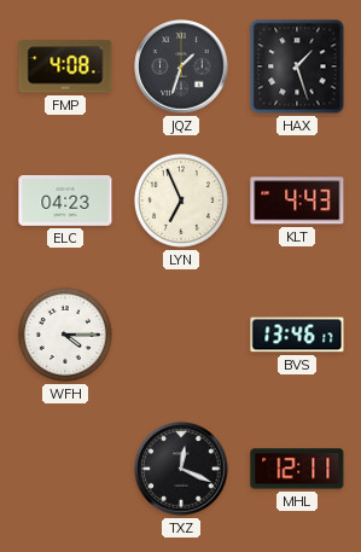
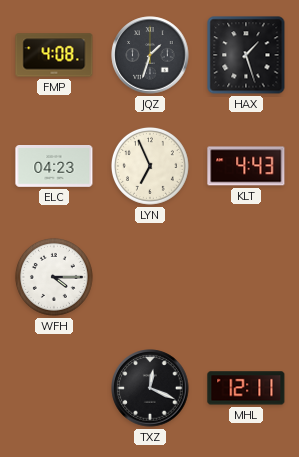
BVS: 13:46 -> none (297, 335)
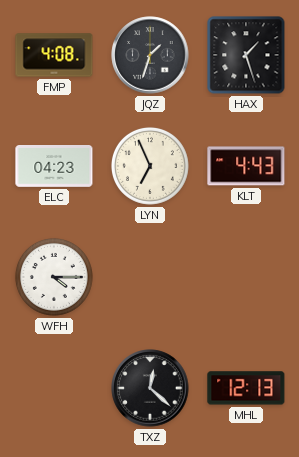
TXZ: 12:19 -> 12:22 (150, 388)
MHL: 12:11 -> 12:13 (246, 388)
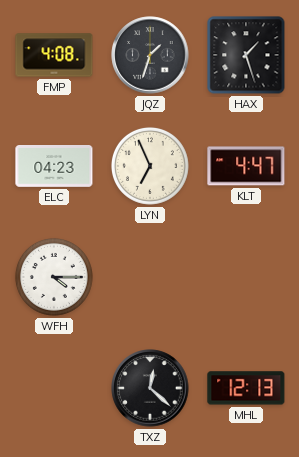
KLT: 4:43 -> 4:47 (246, 166)
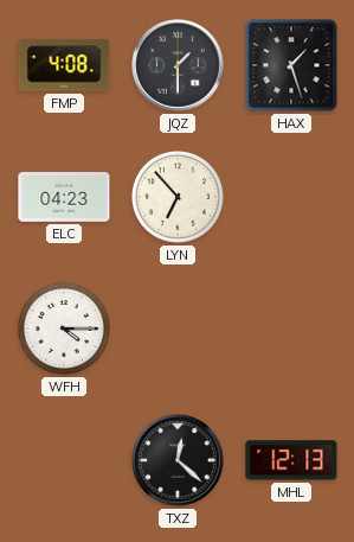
JQZ: 1:33 -> 1:30 (178, 65)
LYN: 6:56 -> 6:53 (178, 197)
KLT: 4:47 -> none (246, 166)
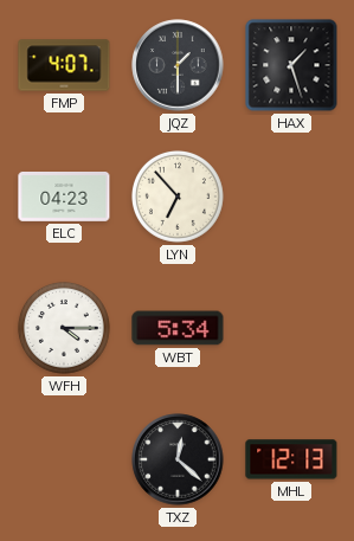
FMP: 4:08 -> 4:07 (64, 65)
WBT: none -> 5:34 (178, 328)
